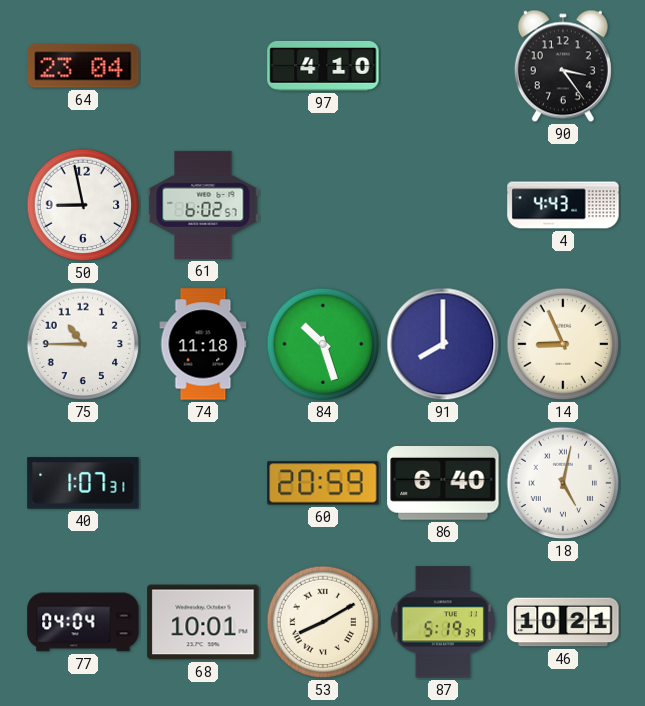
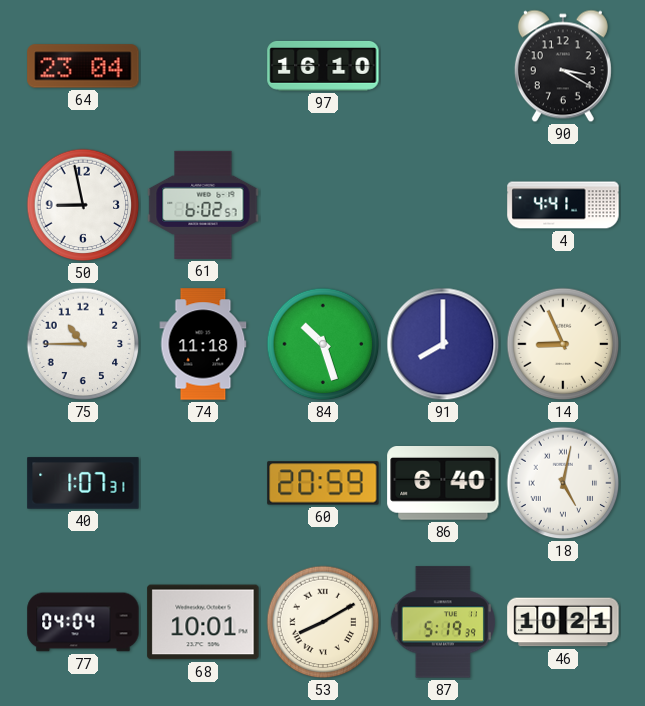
97: 4:10 -> 16:10 (323, 66)
90: 3:24 -> 3:20 (563, 66)
4: 4:43 -> 4:41 (563, 205)
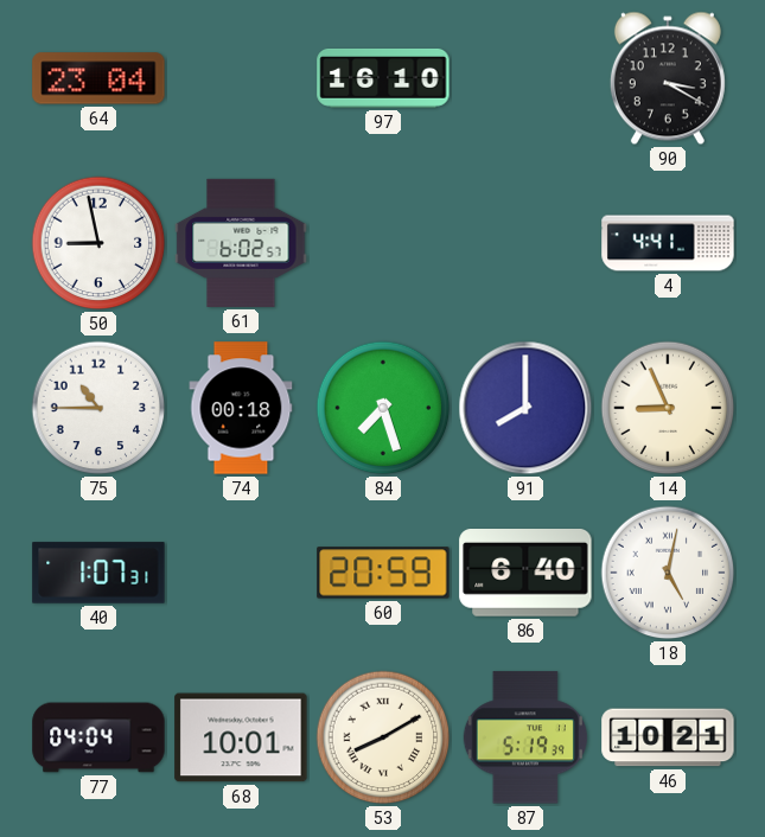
74: 11:18 -> 00:18 (241, 408)
84: 10:27 -> 7:27 (383, 408)
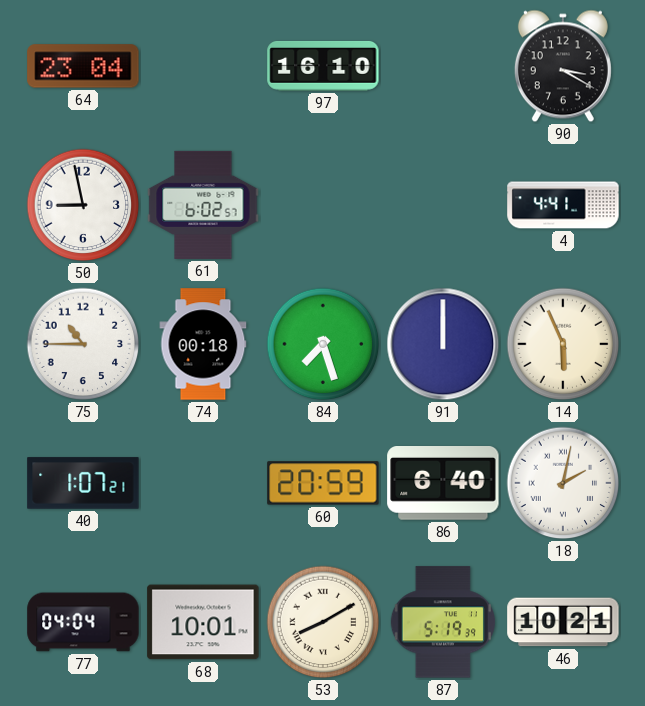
91: 8:00 -> 12:00 (443, 344)
14: 8:56 -> 5:56 (563, 344)
40: 1:07:31 -> 1:07:21 (83, 483)
18: 5:02 -> 2:02 (563, 483)
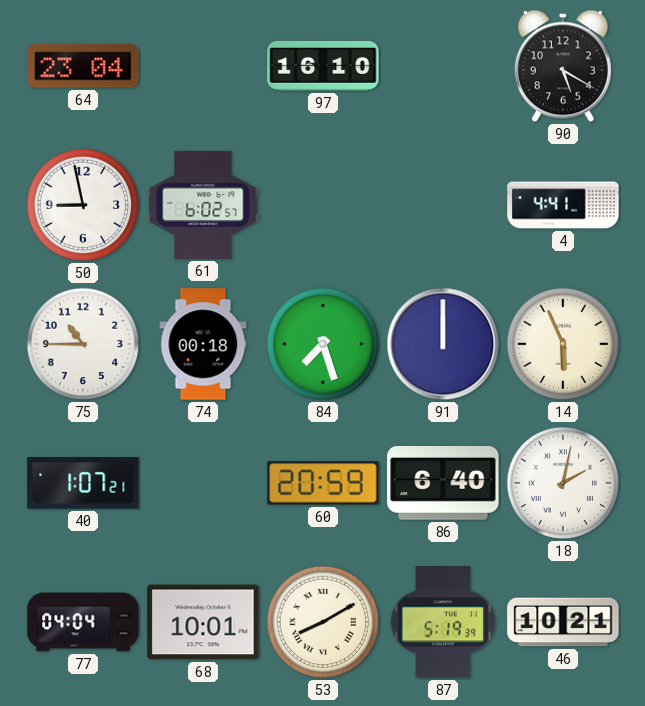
90: 3:20 -> 5:20 (563, 66)
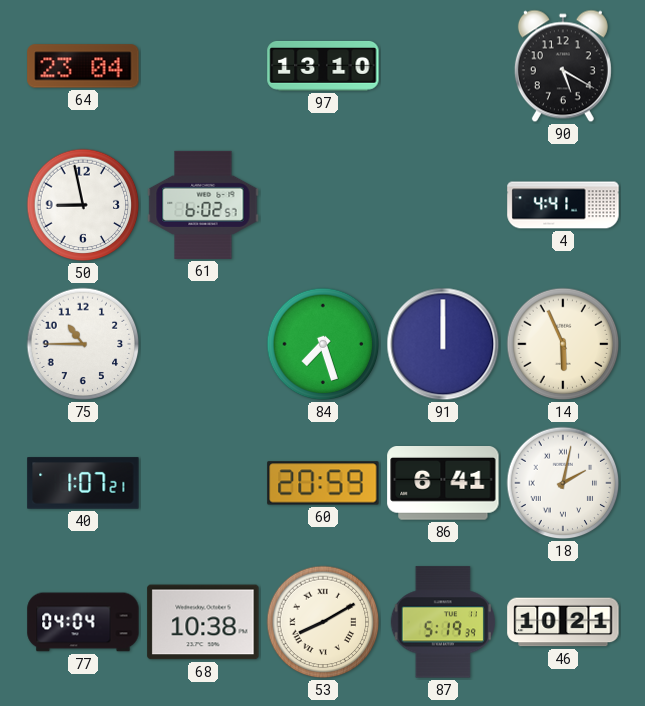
97: 16:10 -> 13:10 (323, 66)
74: 00:18 -> none (203, 344)
86: 6:40 -> 6:41 (443, 484)
68: 10:01 -> 10:38 (203, 622)
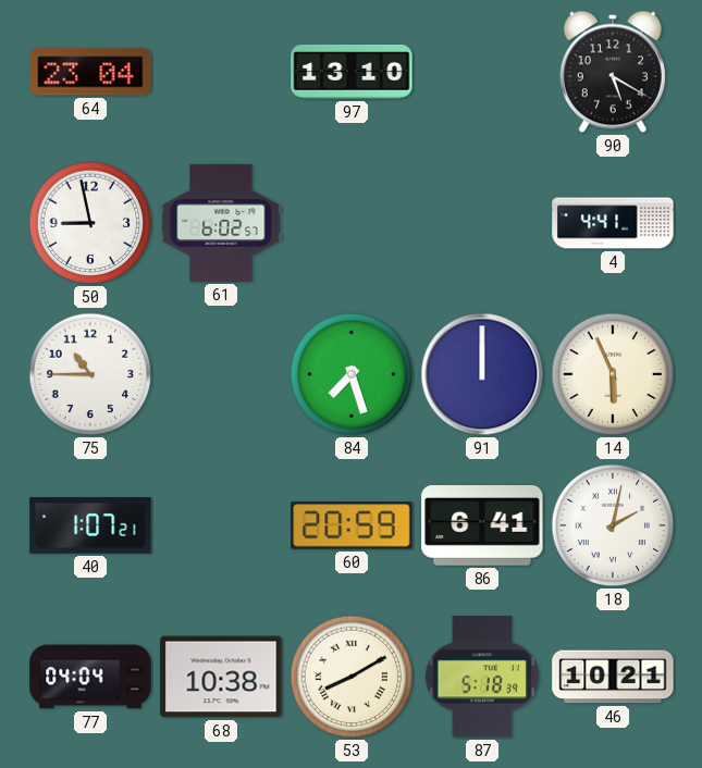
87: 5:19 -> 5:18 (482, 677)
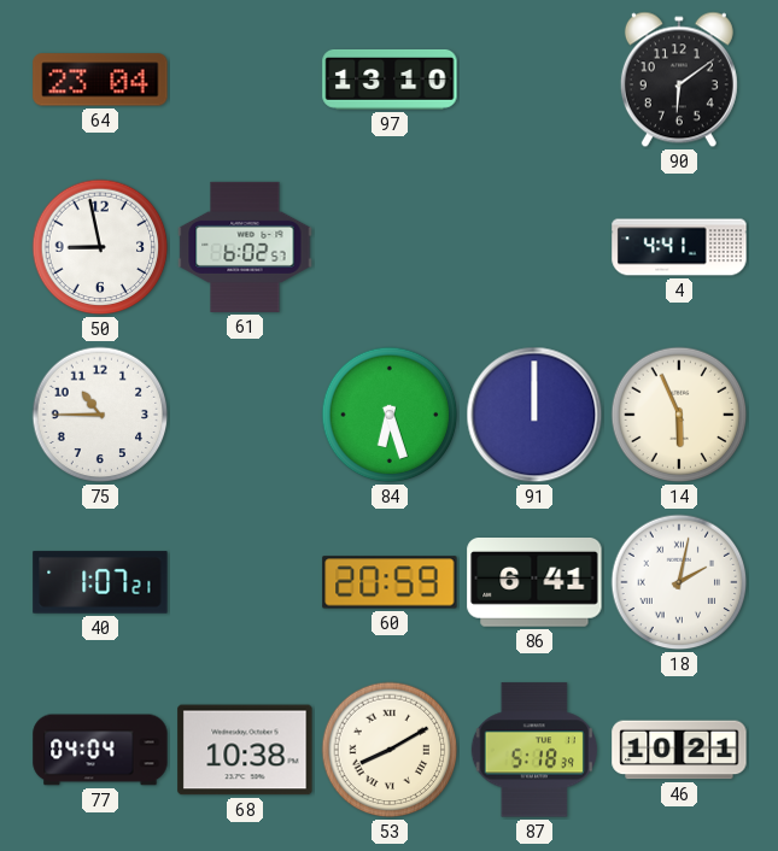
90: 5:20 -> 6:09 (679, 80)
84: 7:27 -> 6:27 (390, 415)
